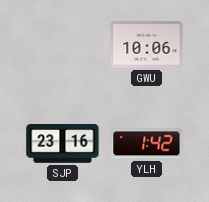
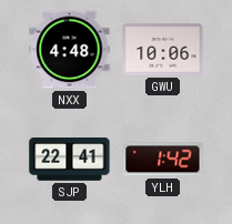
NXX: none -> 4:48 (70, 50)
SJP: 23:16 -> 22:41 (70, 160)
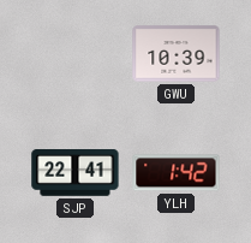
NXX: 4:48 -> none (70, 50)
GWU: 10:06 -> 10:39 (177, 54)
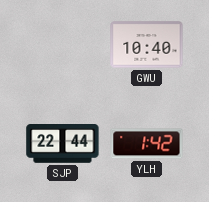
GWU: 10:39 -> 10:40 (147, 45)
SJP: 22:41 -> 22:44 (63, 144)
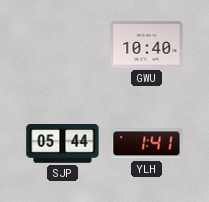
SJP: 22:44 -> 05:44 (63, 144)
YLH: 1:42 -> 1:41 (147, 144)
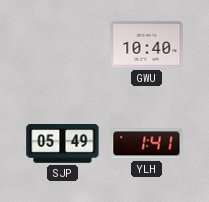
SJP: 05:44 -> 05:49 (63, 144)
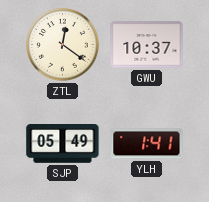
ZTL: none -> 12:21 (63, 45)
GWU: 10:40 -> 10:37 (147, 45)
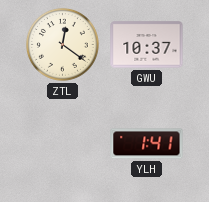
SJP: 05:49 -> none (63, 144)
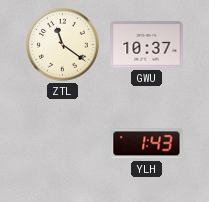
ZTL: 12:21 -> 11:21 (63, 45)
YLH: 1:41 -> 1:43 (147, 144)
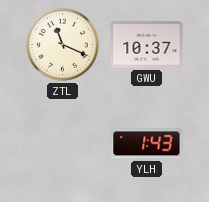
ZTL: 11:21 -> 11:19 (63, 45)
